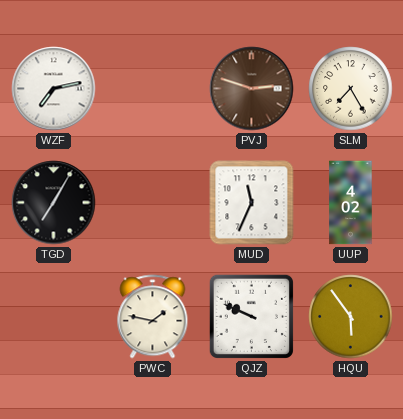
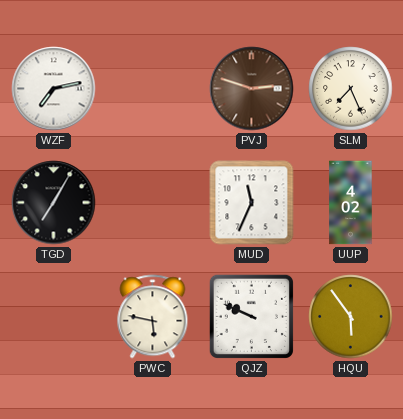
SLM: 7:25 -> 7:26 (351, 89)
PWC: 1:47 -> 5:47 (153, 317)
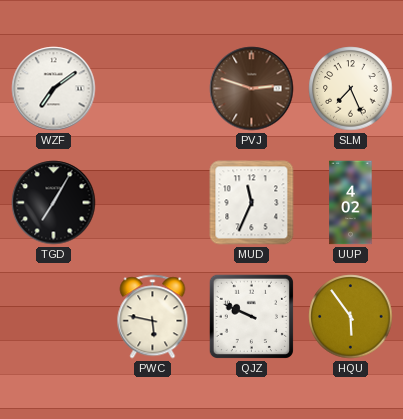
WZF: 7:13 -> 7:09 (54, 89)
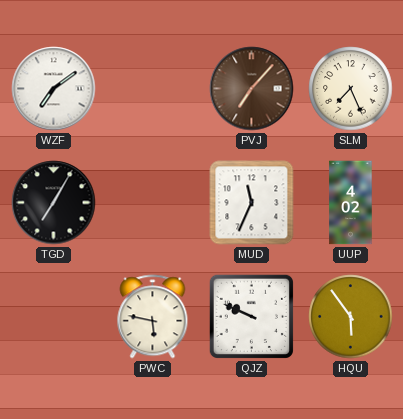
PVJ: 2:48 -> 7:07 (252, 89)
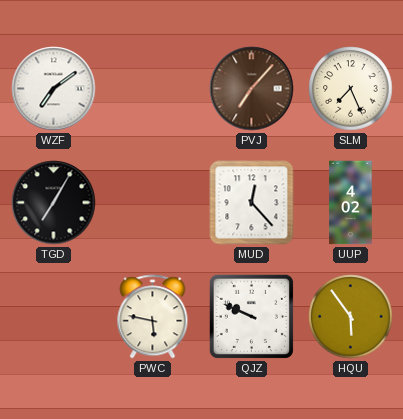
MUD: 11:34 -> 12:23 (252, 203)
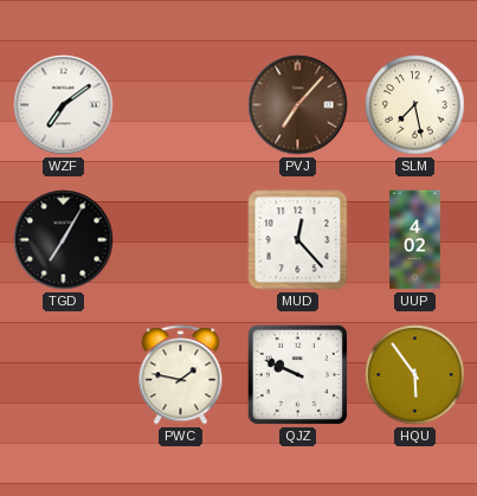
SLM: 7:26 -> 7:28 (415, 105)
PWC: 5:47 -> 1:47 (181, 375)
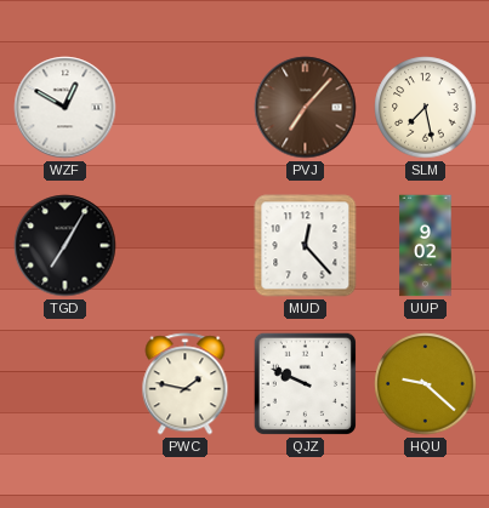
WZF: 7:09 -> 12:50 (66, 108)
UUP: 4:02 -> 9:02 (426, 246)
HQU: 5:54 -> 9:22 (426, 384)
